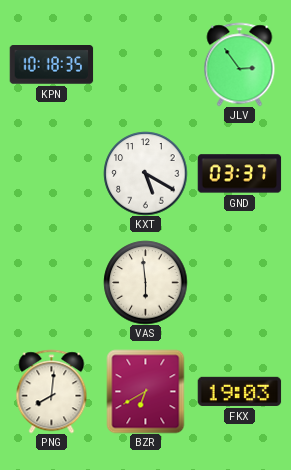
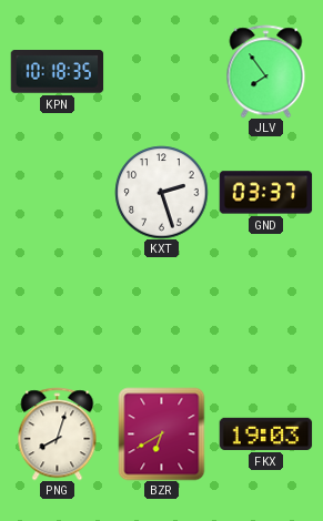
JLV: 2:54 -> 7:54 (266, 71)
KXT: 5:20 -> 2:27 (161, 192)
VAS: 5:59 -> none (145, 282)
PNG: 8:01 -> 8:03 (58, 433)
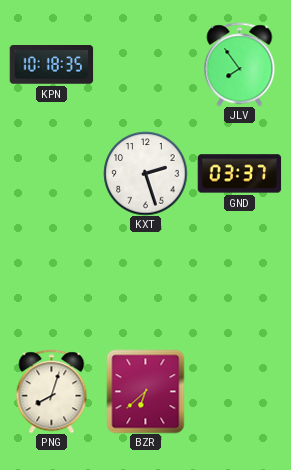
BZR: 6:40 -> 6:38 (146, 391)
FKX: 19:03 -> none (265, 433)
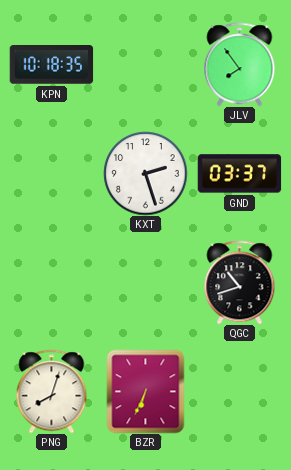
QGC: none -> 10:42 (240, 282)
BZR: 6:38 -> 6:34 (146, 391)
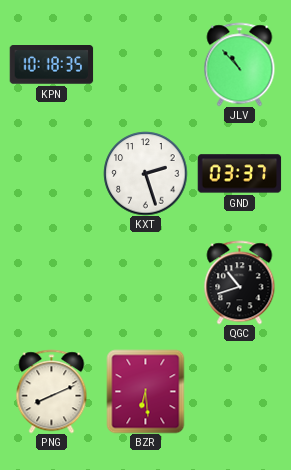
JLV: 7:54 -> 10:53 (240, 64)
PNG: 8:03 -> 8:11 (52, 391)
BZR: 6:34 -> 6:29 (146, 391)
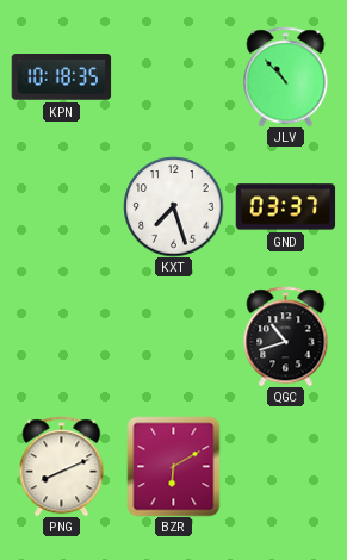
KXT: 2:27 -> 7:27 (173, 206)
BZR: 6:29 -> 6:10 (174, 466)
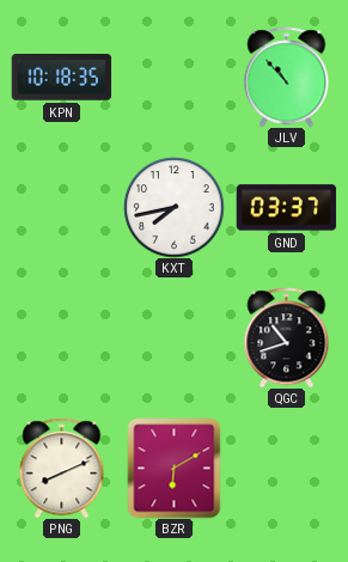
KXT: 7:27 -> 7:43 (173, 207)
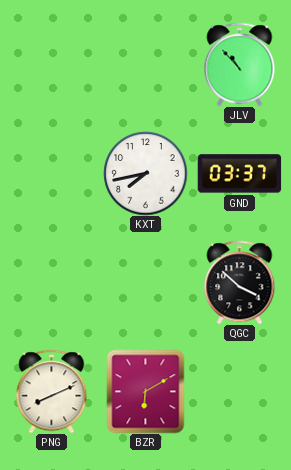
KPN: 10:18 -> none (61, 78)
QGC: 10:42 -> 3:52 (240, 282)
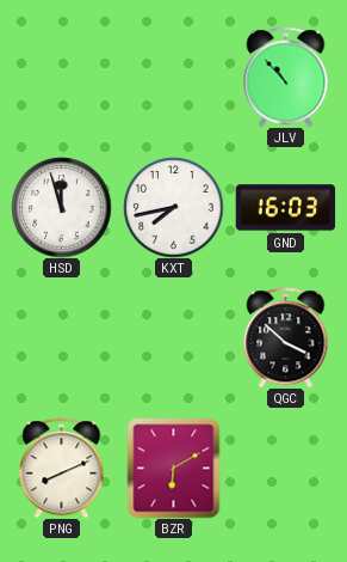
HSD: none -> 11:57 (61, 207)
GND: 03:37 -> 16:03 (285, 208)
